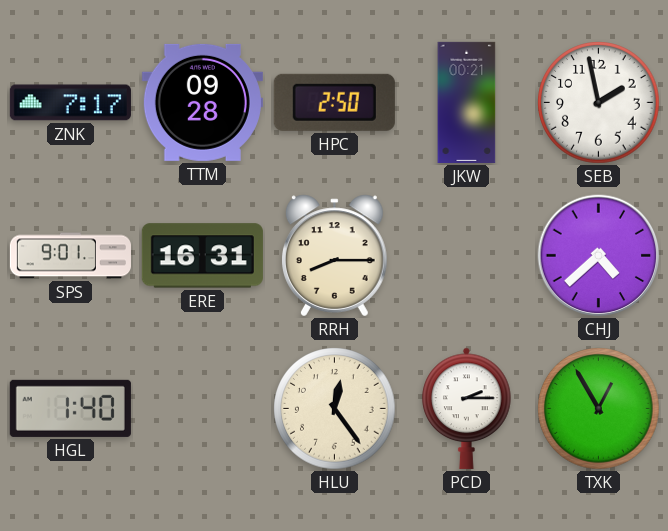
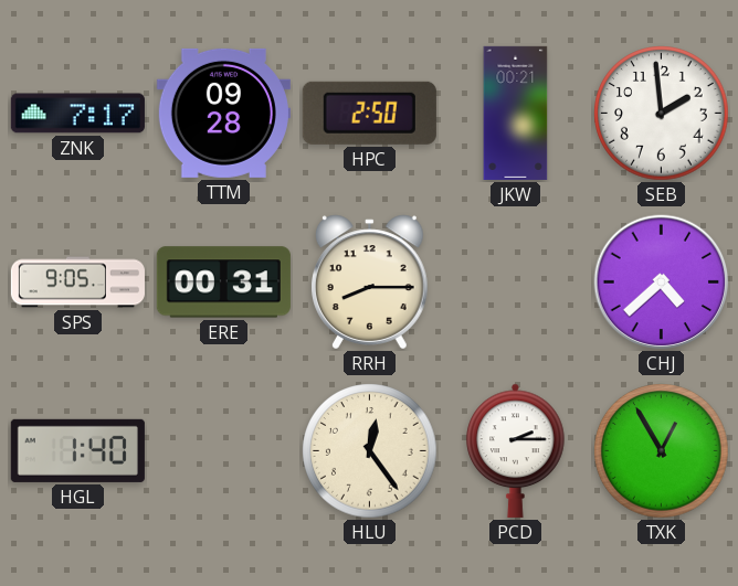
SEB: 1:58 -> 1:59 (662, 114)
SPS: 9:01 -> 9:05 (77, 283)
ERE: 16:31 -> 00:31 (223, 283)
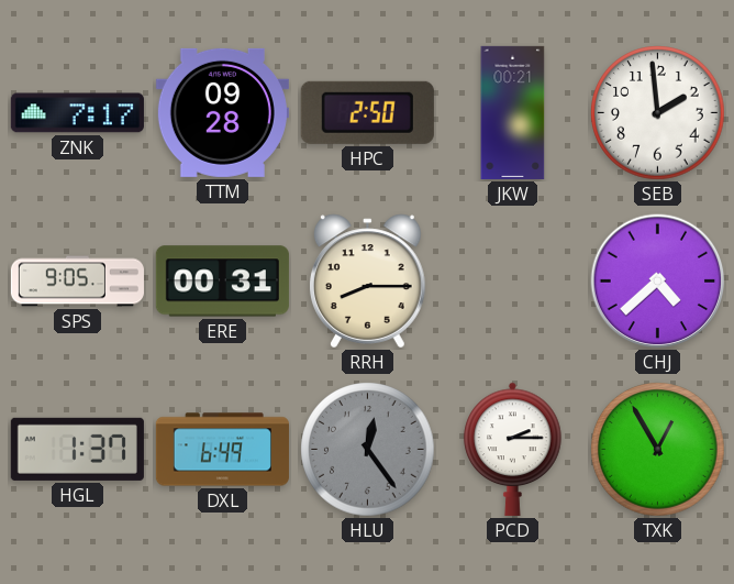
HGL: 1:40 -> 1:37 (77, 449)
DXL: none -> 6:49 (222, 450)
HLU dial: cream -> grey (368, 450)
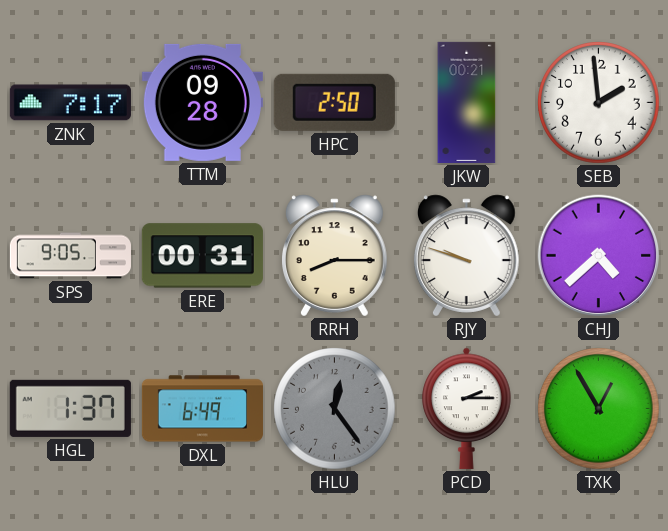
RJY: none -> 9:48 (466, 256)
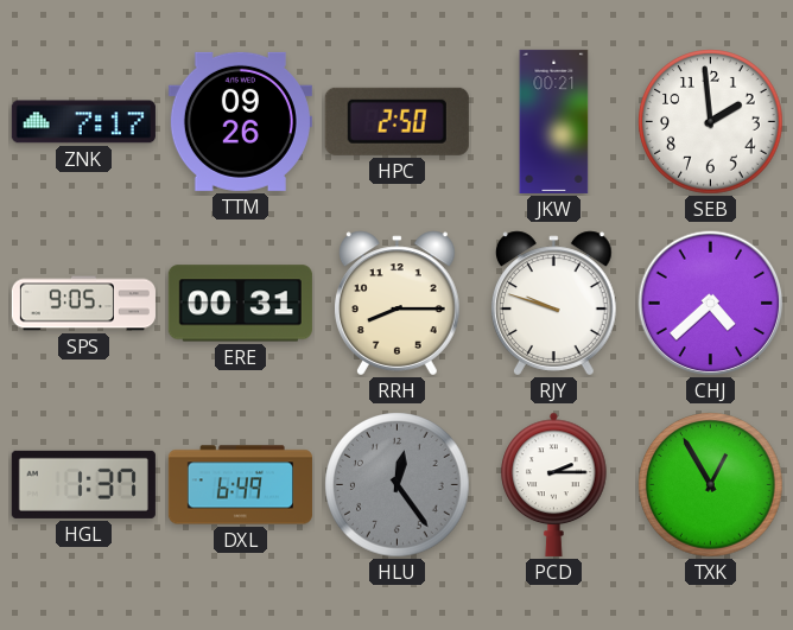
TTM: 09:28 -> 09:26 (240, 121)
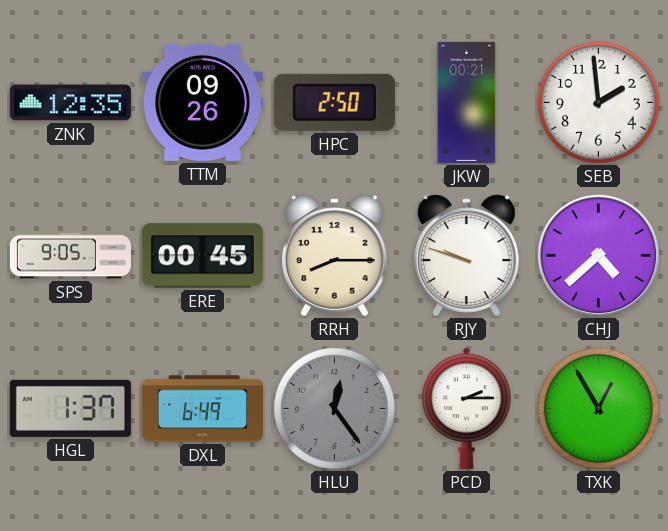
ZNK: 7:17 -> 12:35 (70, 103)
ERE: 00:31 -> 00:45 (202, 256)
